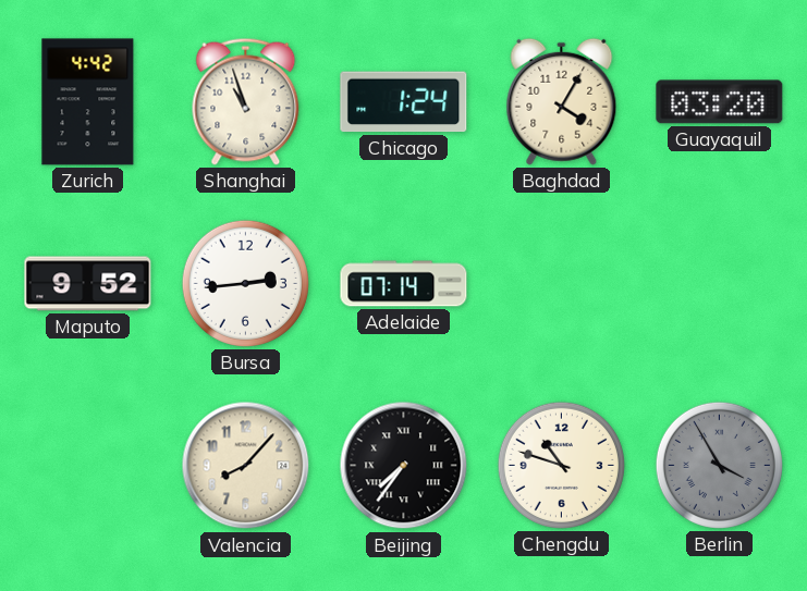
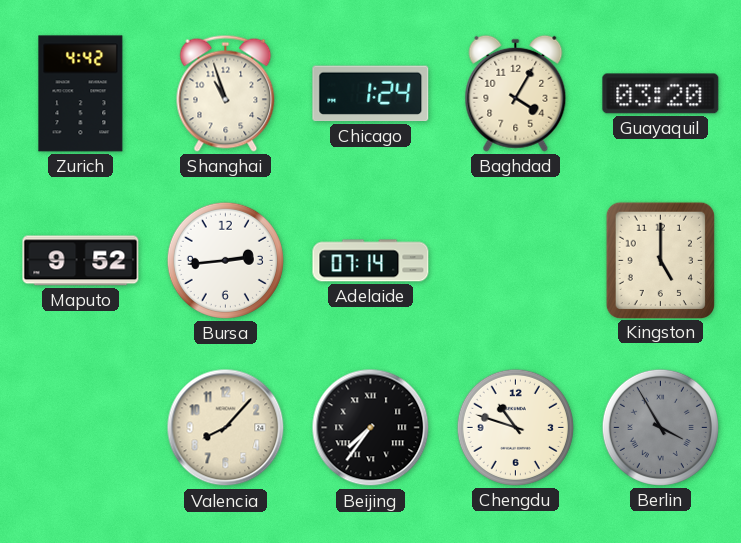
Kingston: none -> 5:00 (660, 260)
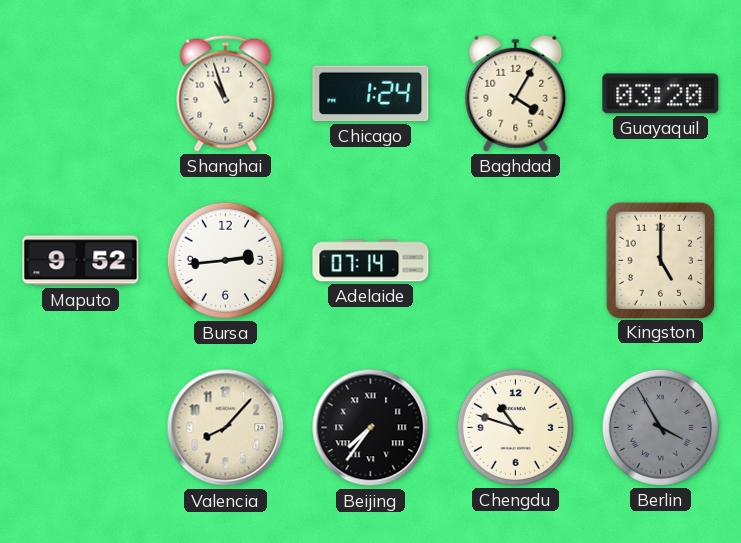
Zurich: 4:42 -> none (81, 94)
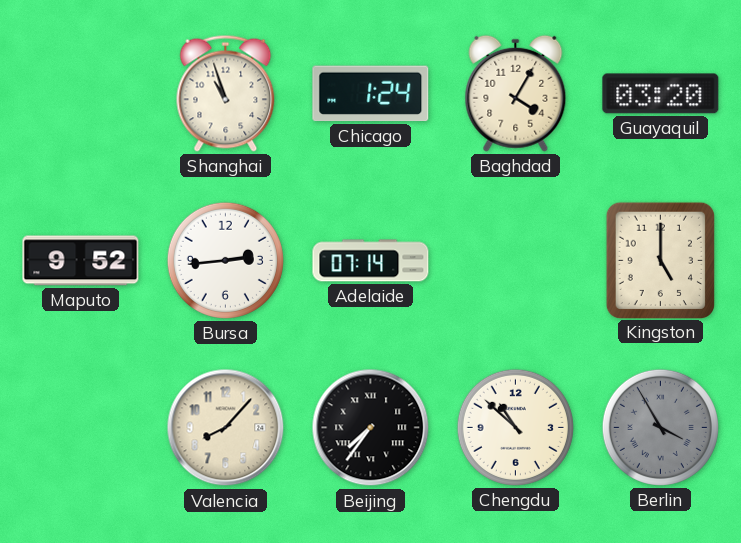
Chengdu: 10:48 -> 10:52 (515, 427)
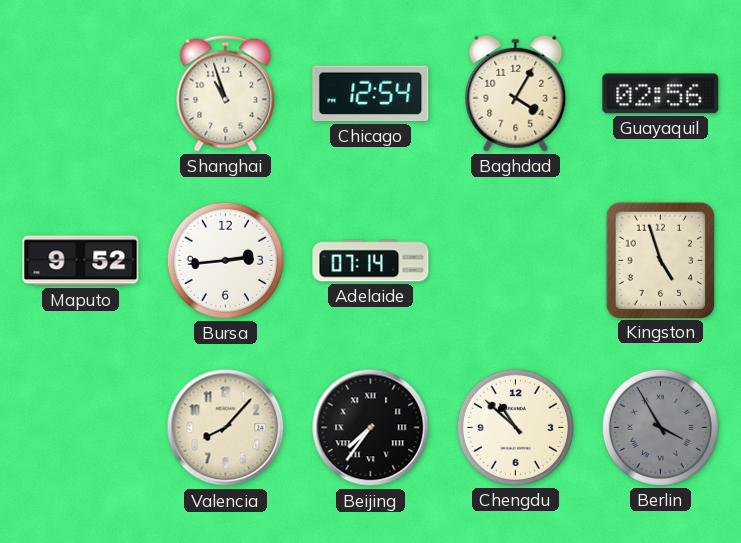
Chicago: 1:24 -> 12:54 (371, 94)
Guayaquil: 03:20 -> 02:56 (661, 94)
Kingston: 5:00 -> 4:57 (660, 260)
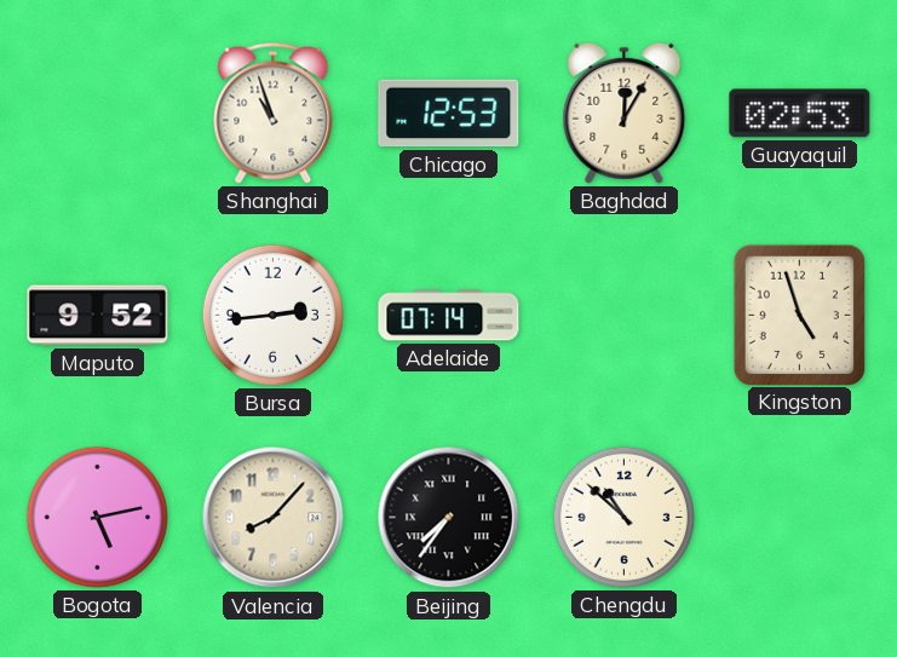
Chicago: 12:54 -> 12:53 (449, 114)
Baghdad: 4:05 -> 12:05 (625, 113)
Guayaquil: 02:56 -> 02:53 (800, 114)
Bogota: none -> 5:13 (97, 517)
Berlin: 3:55 -> none (660, 427)
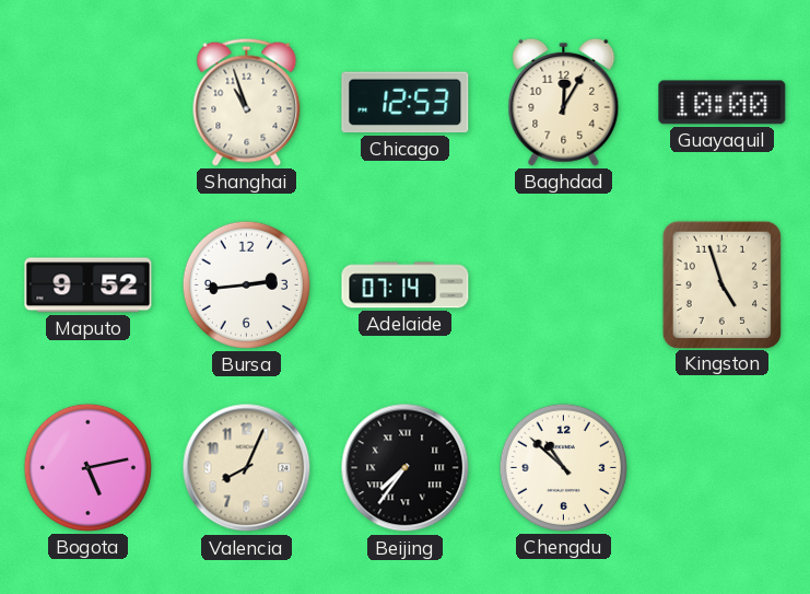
Guayaquil: 02:53 -> 10:00 (723, 103)
Valencia: 8:07 -> 8:04 (247, 468)
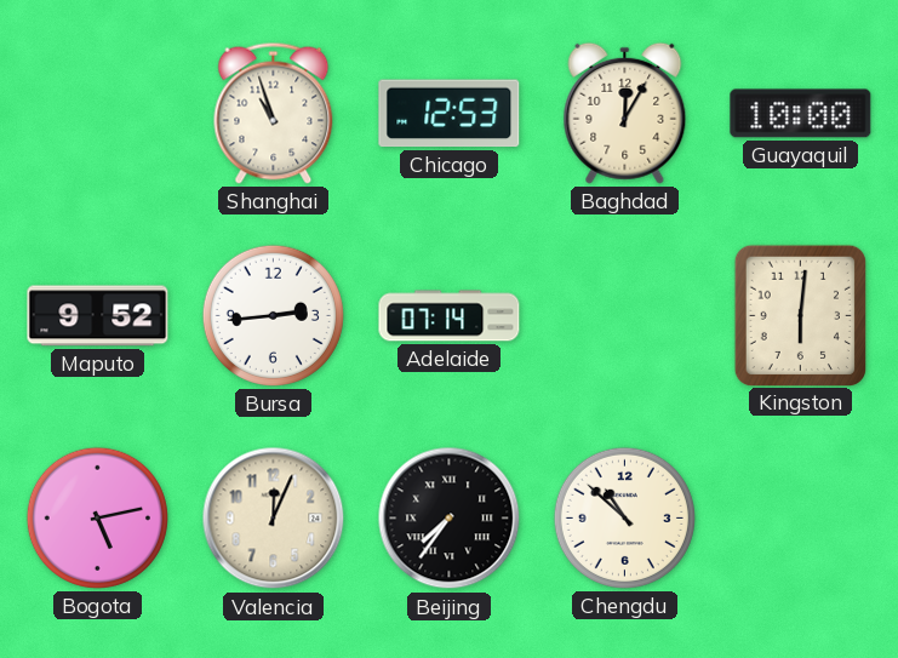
Kingston: 4:57 -> 6:01 (800, 315)
Valencia: 8:04 -> 12:04 (274, 519)
